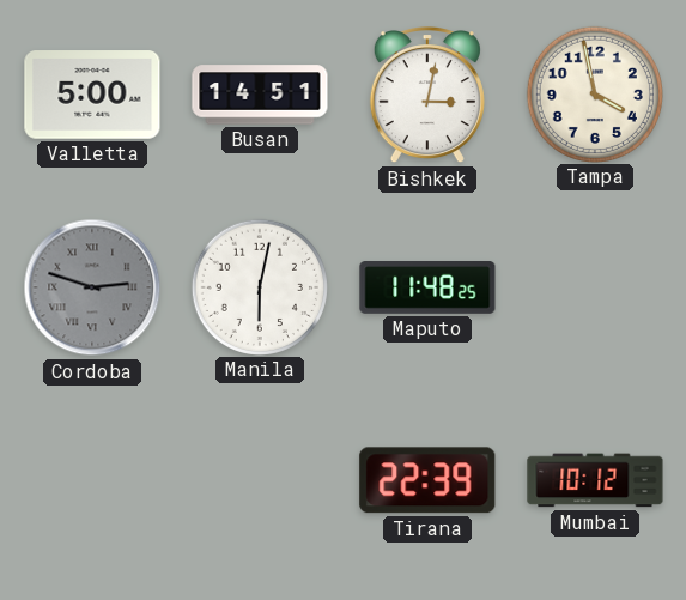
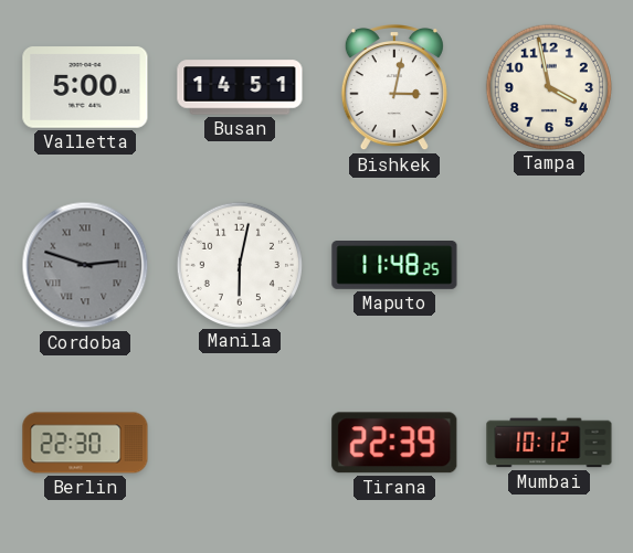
Berlin: none -> 22:30 (85, 443)
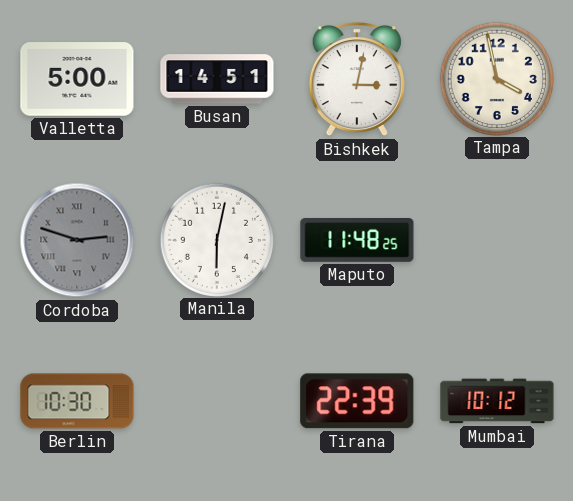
Berlin: 22:30 -> 10:30 (77, 401)
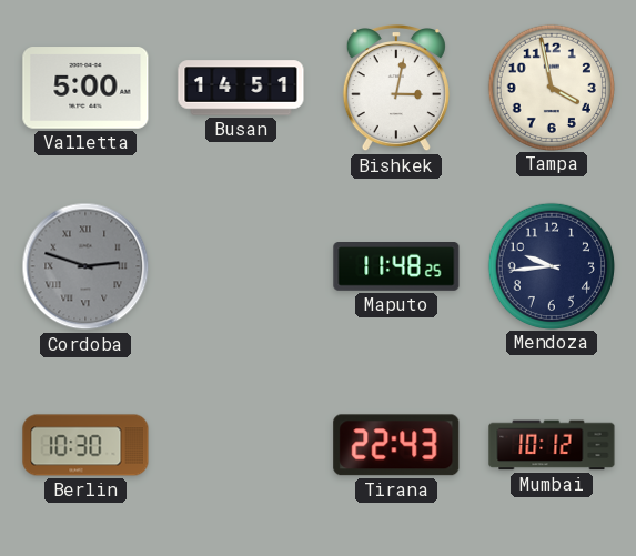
Manila: 6:02 -> none (216, 239)
Mendoza: none -> 9:44 (551, 265)
Tirana: 22:39 -> 22:43 (396, 445)
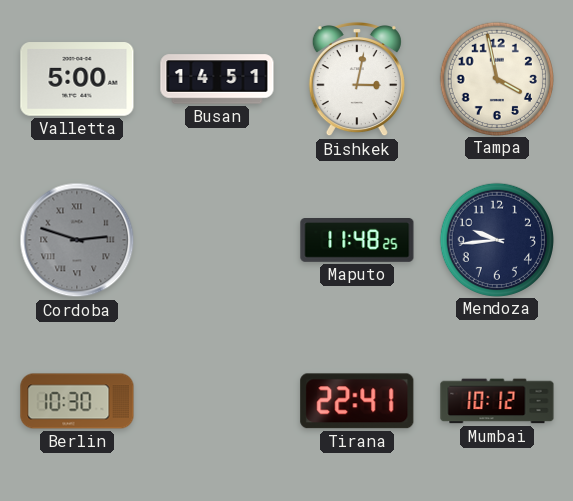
Tirana: 22:43 -> 22:41 (357, 401)
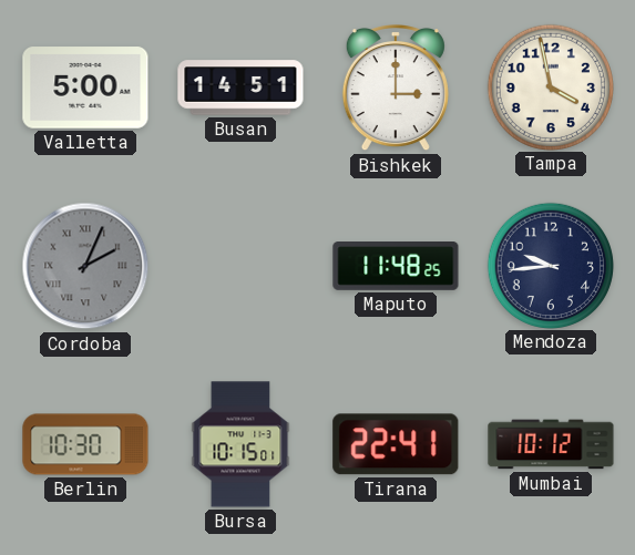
Bishkek: 3:02 -> 3:00 (396, 89)
Cordoba: 2:48 -> 2:04 (85, 266)
Bursa: none -> 10:15 (240, 444)
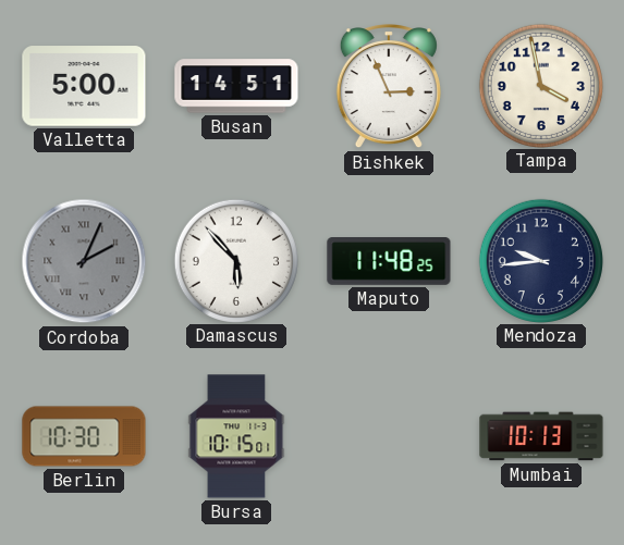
Bishkek: 3:00 -> 2:56 (389, 87)
Damascus: none -> 5:53 (235, 260)
Tirana: 22:41 -> none (396, 444)
Mumbai: 10:12 -> 10:13 (541, 436)
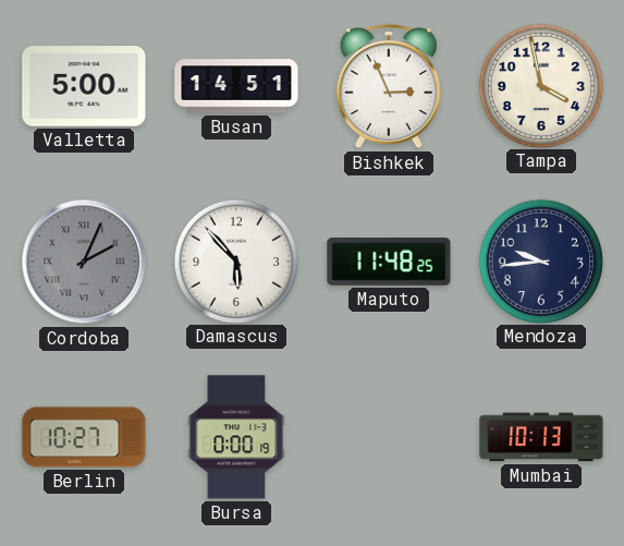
Berlin: 10:30 -> 10:27 (84, 437)
Bursa: 10:15 -> 0:00 (236, 437)
